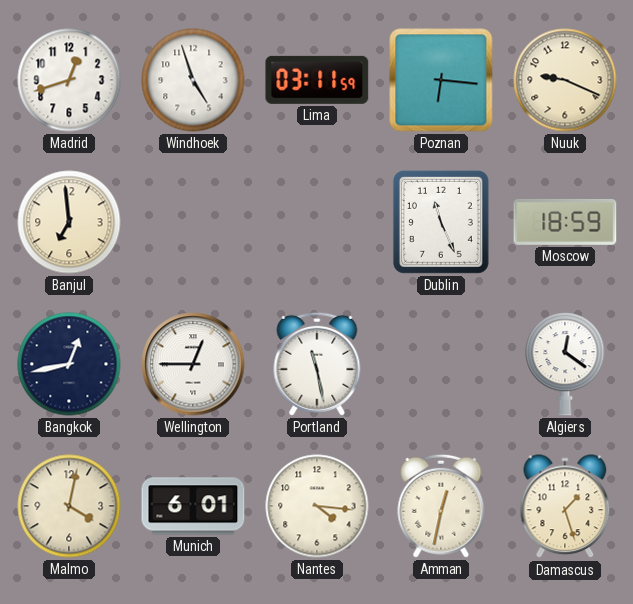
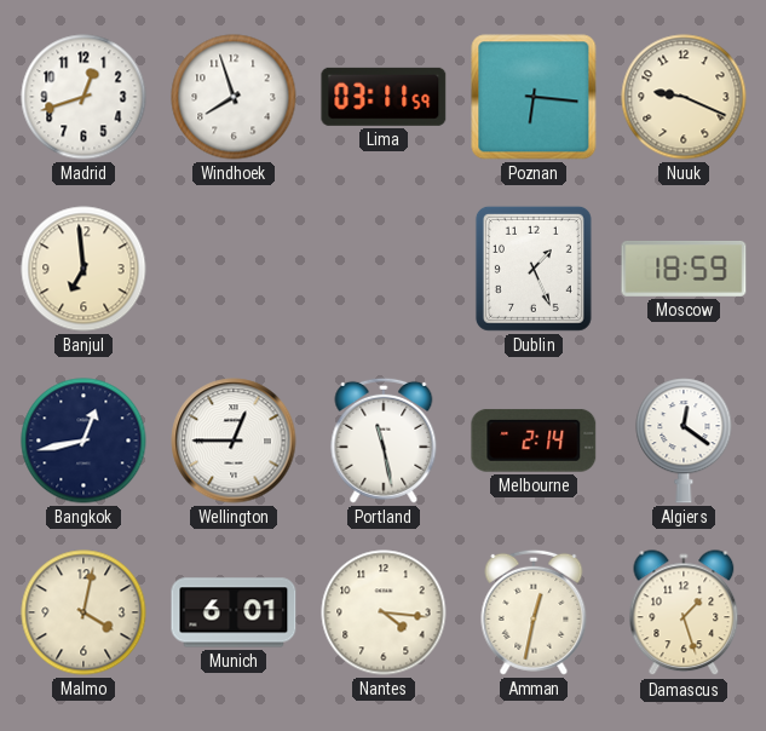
Windhoek: 4:57 -> 7:57 (234, 97)
Dublin: 11:26 -> 1:26 (534, 269)
Melbourne: none -> 2:14 (534, 441)
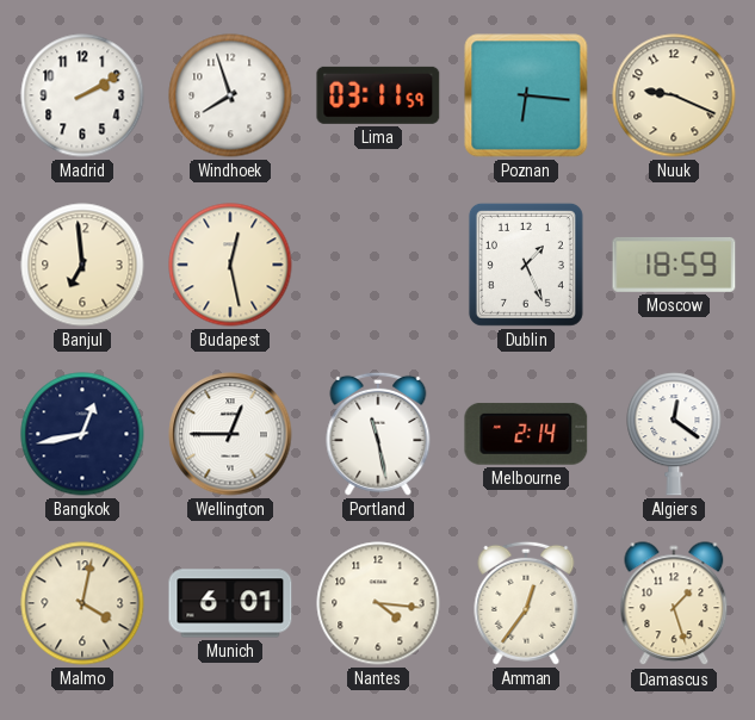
Madrid: 12:42 -> 2:10 (82, 95)
Budapest: none -> 12:28 (230, 265)
Amman: 12:32 -> 12:36 (526, 603)
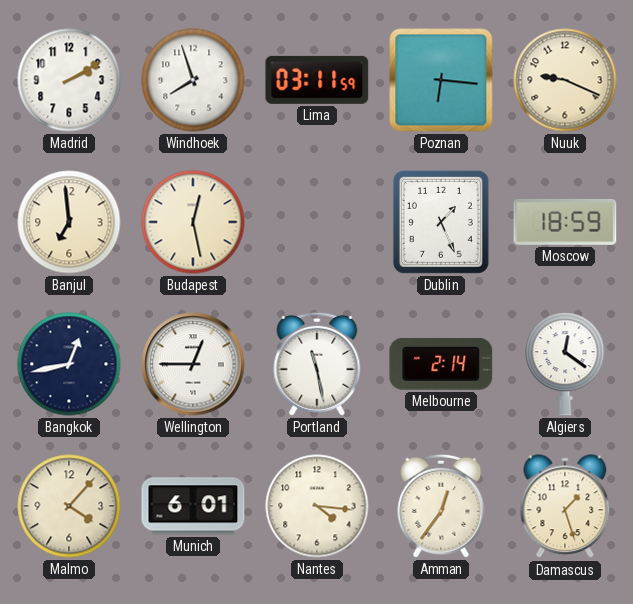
Malmo: 4:02 -> 4:07 (69, 506)
